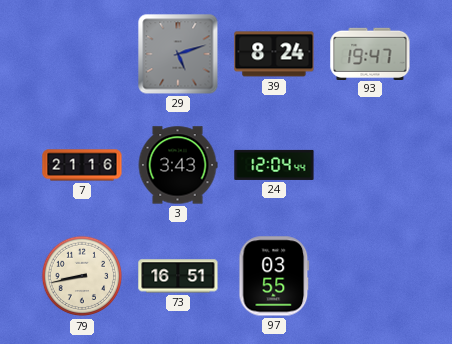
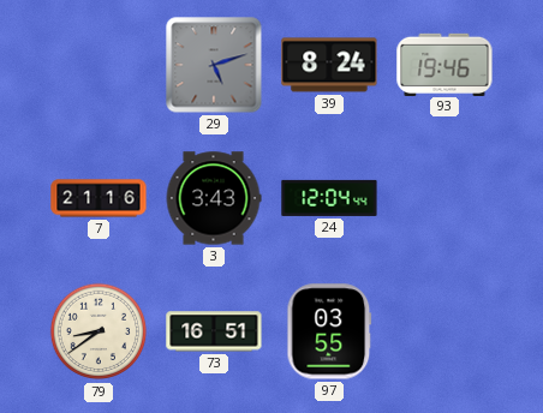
93: 19:47 -> 19:46 (444, 64)
79: 8:43 -> 8:39 (99, 331)
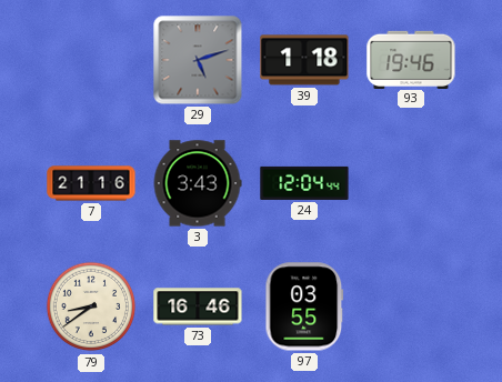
39: 8:24 -> 1:18 (304, 60)
73: 16:51 -> 16:46 (198, 306)
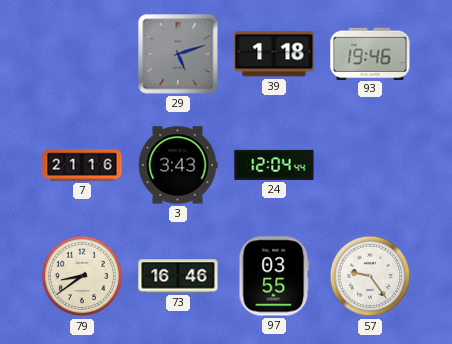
57: none -> 9:24 (370, 276)
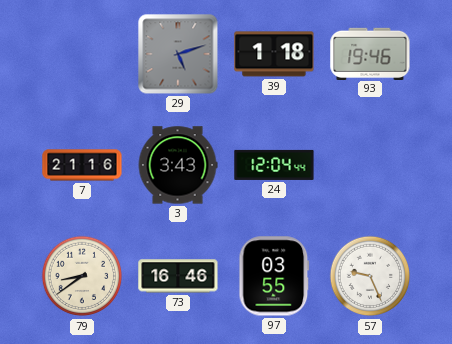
57: 9:24 -> 9:26 (370, 276)
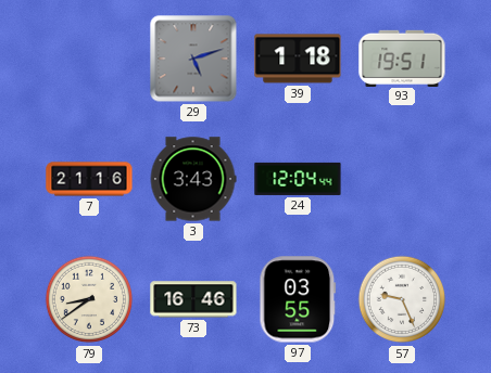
93: 19:46 -> 19:51 (402, 57)
